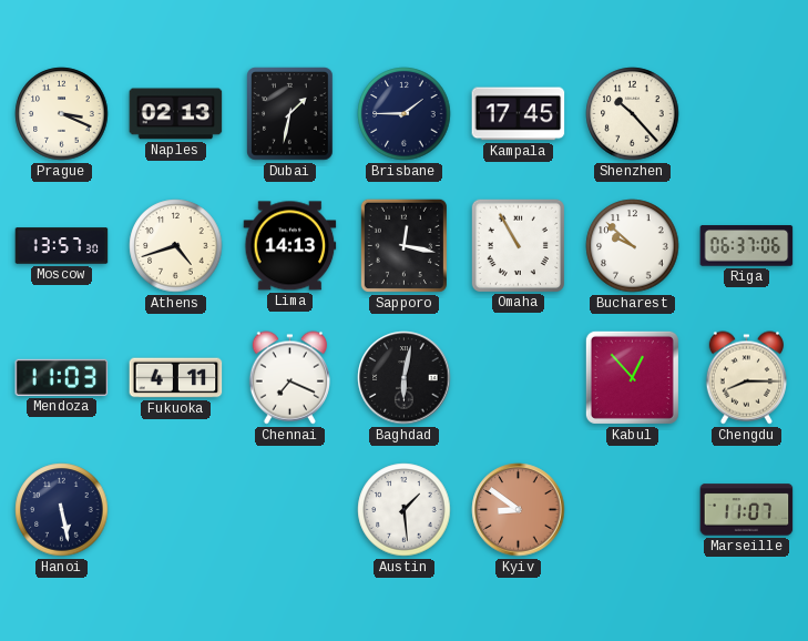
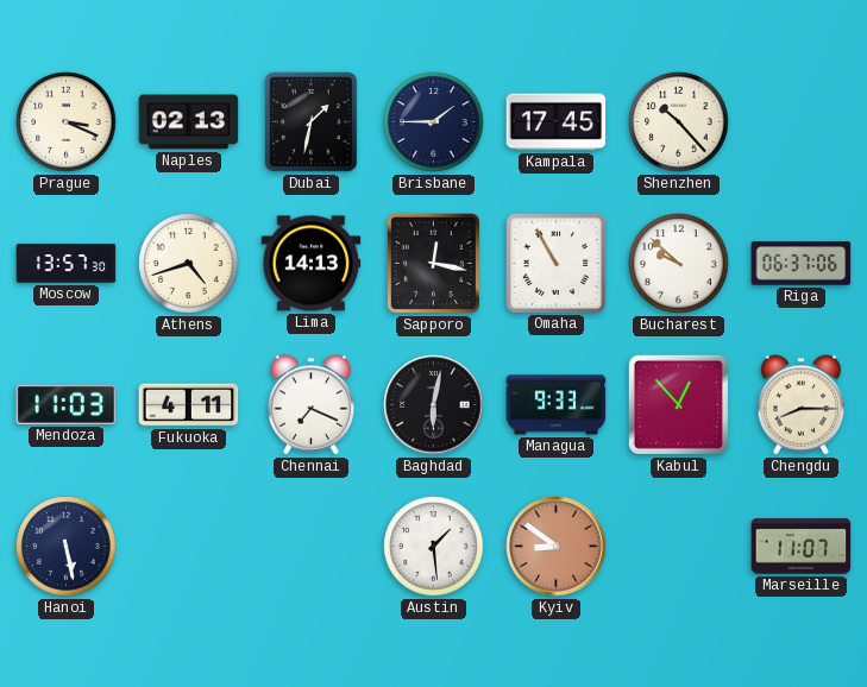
Managua: none -> 9:33 (557, 405)
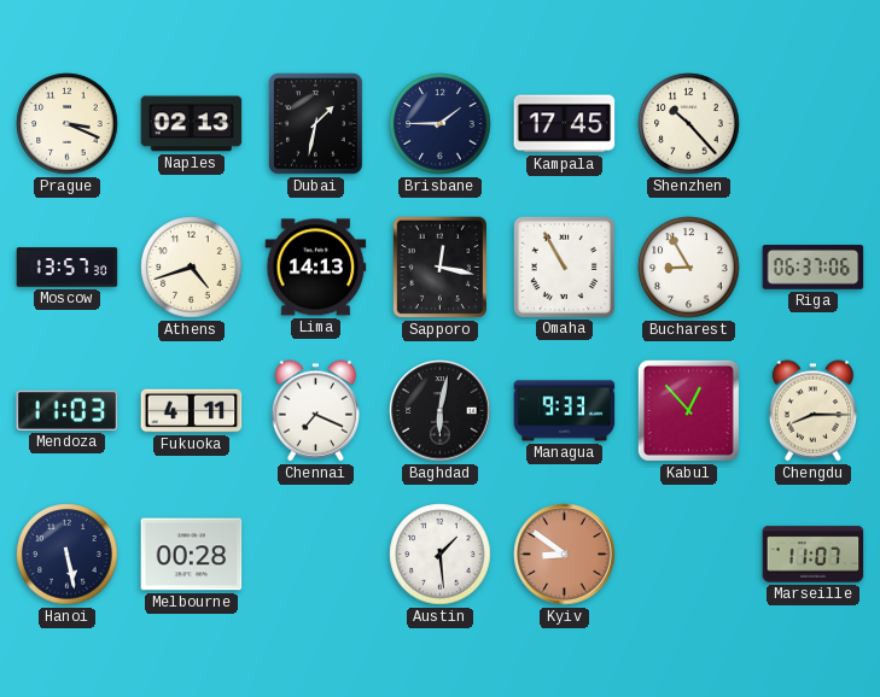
Bucharest: 9:52 -> 8:55 (689, 268)
Melbourne: none -> 00:28 (192, 555)
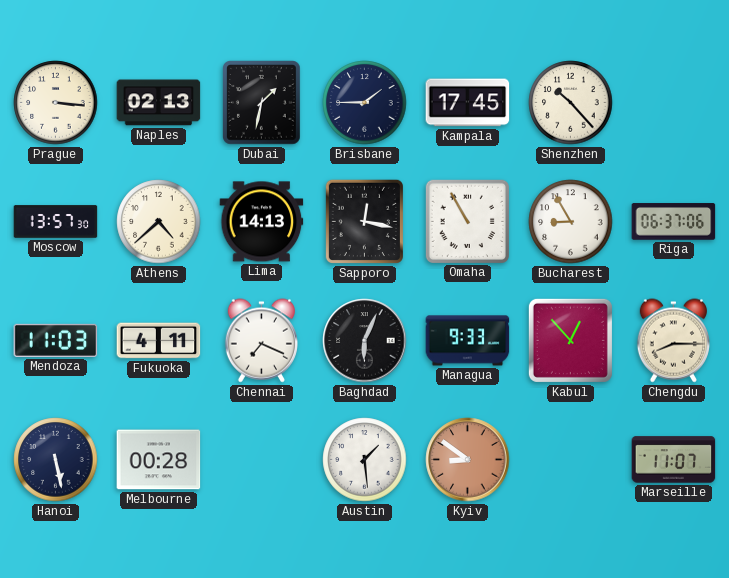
Prague: 3:19 -> 3:16 (56, 103)
Athens: 4:42 -> 4:38 (159, 222)
Baghdad: 6:02 -> 6:04 (365, 341)
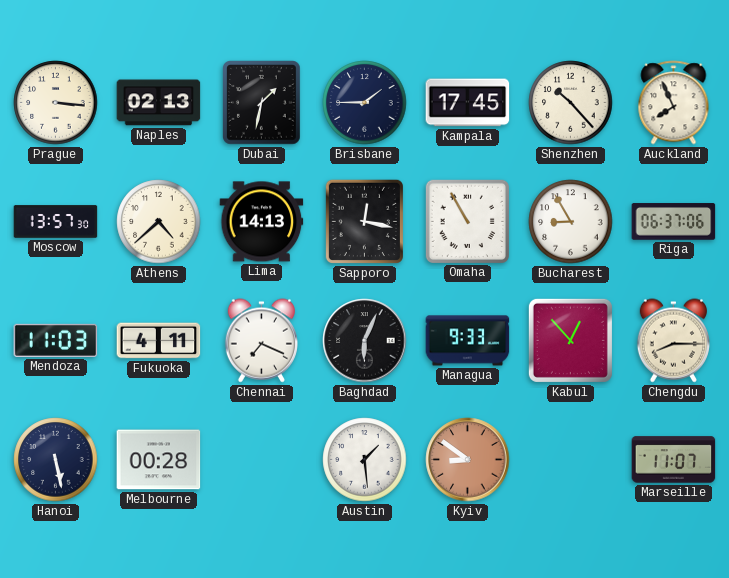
Auckland: none -> 7:56 (674, 103)
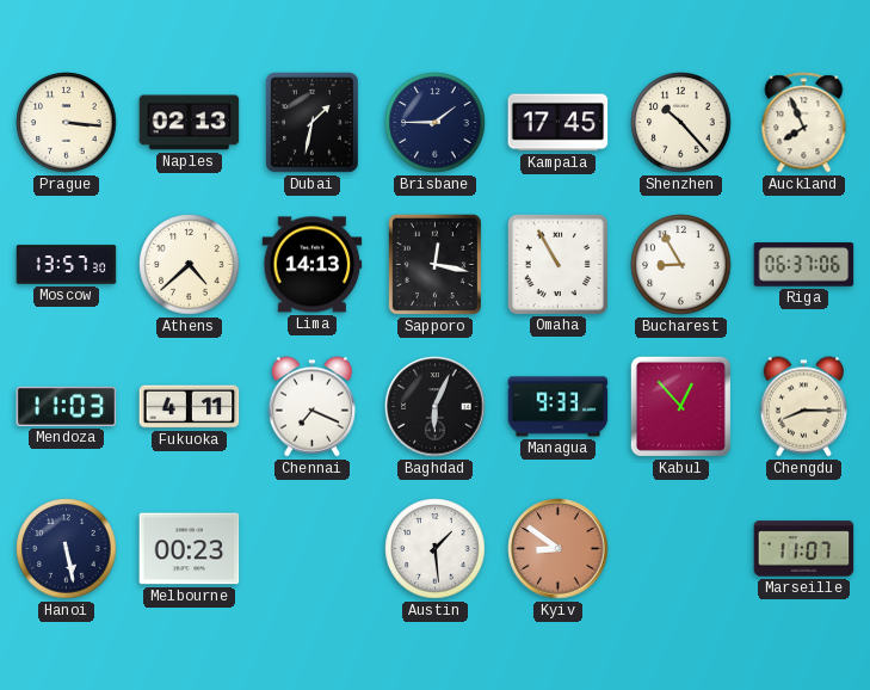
Melbourne: 00:28 -> 00:23 (190, 549)
